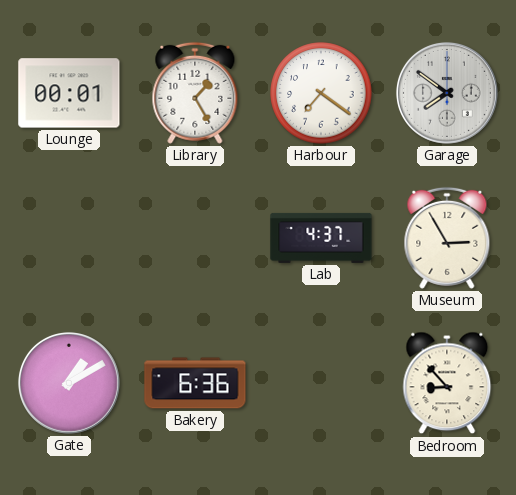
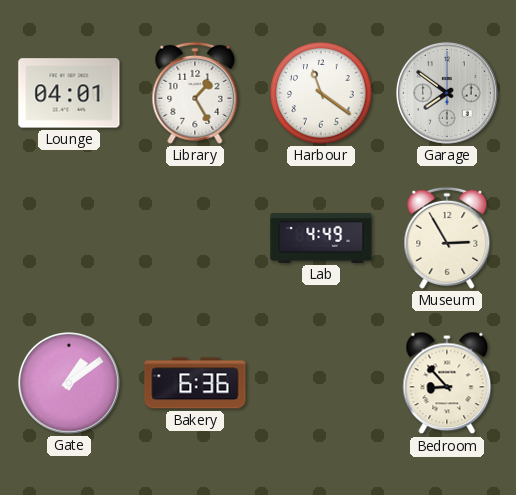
Lounge: 00:01 -> 04:01 (69, 93)
Harbour: 7:21 -> 11:21 (321, 93)
Lab: 4:37 -> 4:49 (321, 238)
Gate: 1:10 -> 1:09 (69, 383)
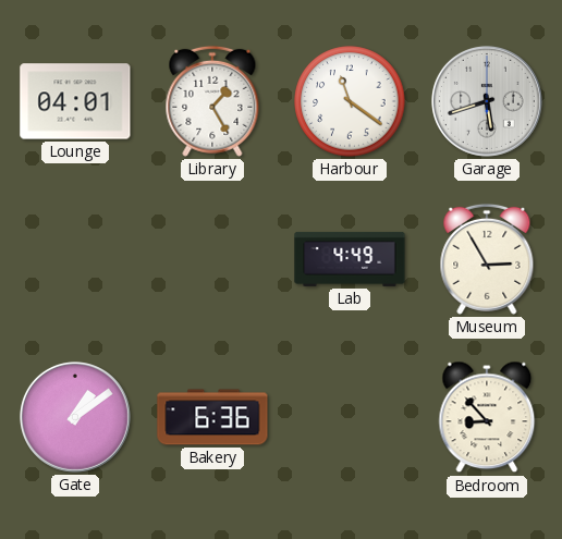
Garage: 7:51 -> 5:42 (487, 101)
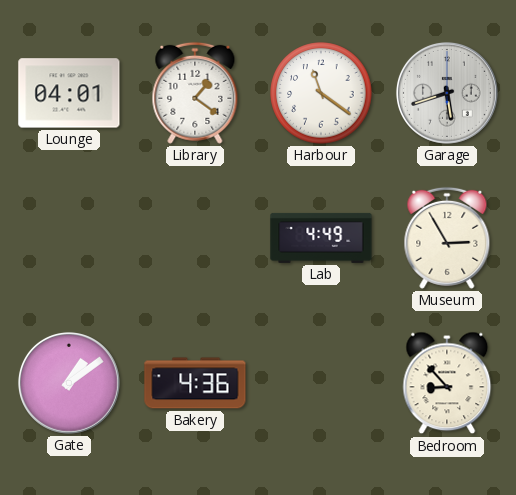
Library: 1:25 -> 1:21 (195, 93)
Bakery: 6:36 -> 4:36 (195, 383)
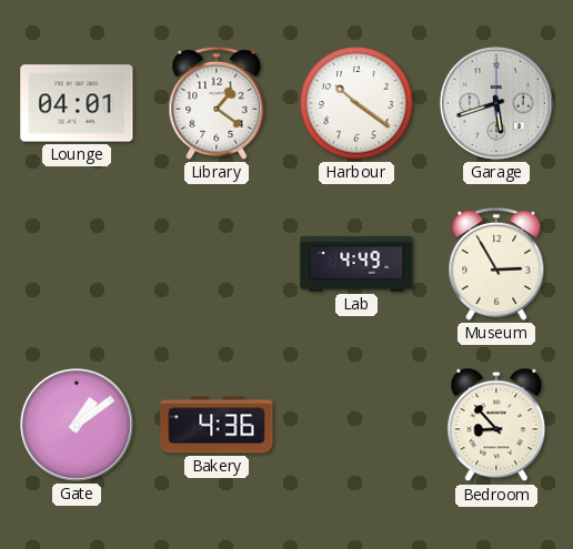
Harbour: 11:21 -> 10:21 (356, 103)
